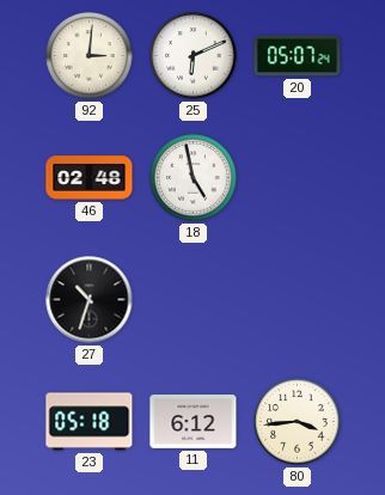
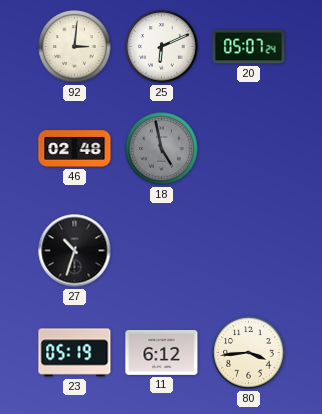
18 dial: white -> grey (162, 149)
23: 05:18 -> 05:19 (75, 353)
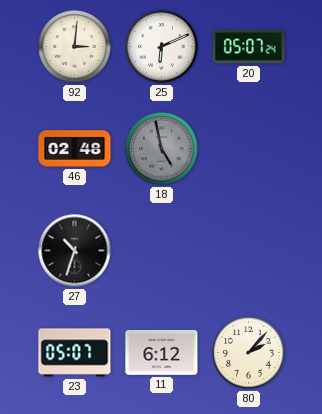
23: 05:19 -> 05:07 (75, 353)
80: 3:44 -> 2:07 (249, 353)
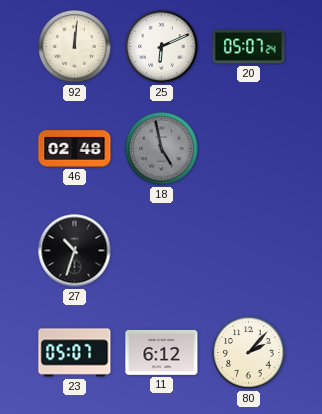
92: 3:01 -> 12:01 (75, 47)
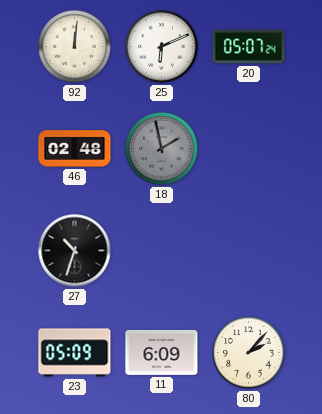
18: 4:58 -> 1:58 (162, 149)
23: 05:07 -> 05:09 (75, 353)
11: 6:12 -> 6:09 (162, 352)
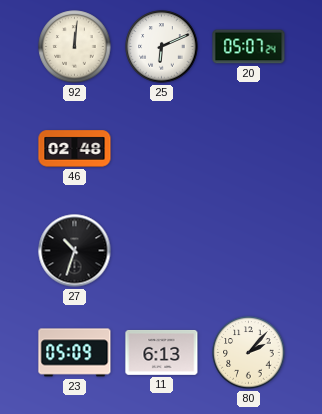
18: 1:58 -> none (162, 149)
11: 6:09 -> 6:13 (162, 352)
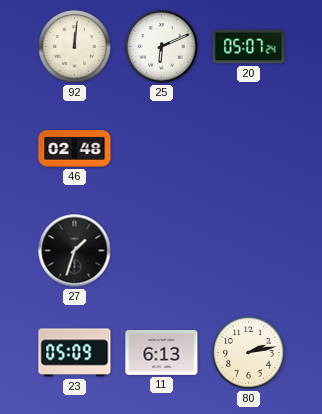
27: 10:33 -> 1:33 (75, 251)
80: 2:07 -> 2:13 (249, 353)
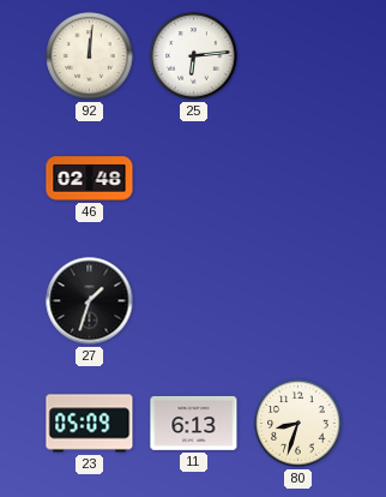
25: 6:11 -> 6:14 (194, 56)
20: 05:07 -> none (249, 47)
80: 2:13 -> 8:33 (298, 424)
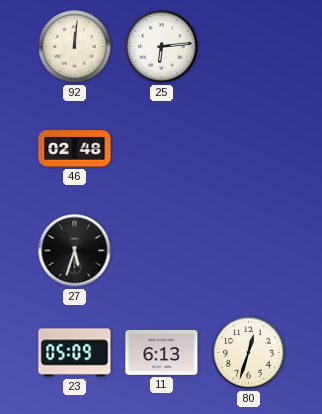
27: 1:33 -> 5:33 (75, 251)
80: 8:33 -> 12:33 (249, 353)
